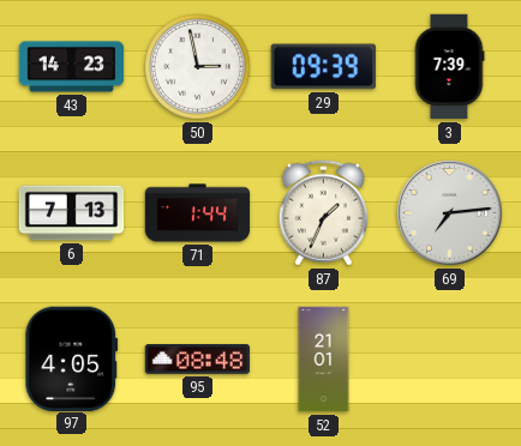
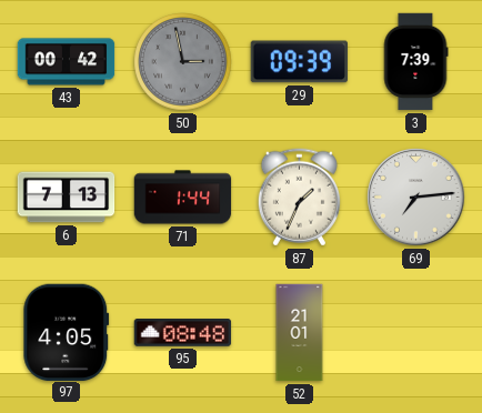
43: 14:23 -> 00:42 (67, 62)
50 dial: white -> grey (183, 62)
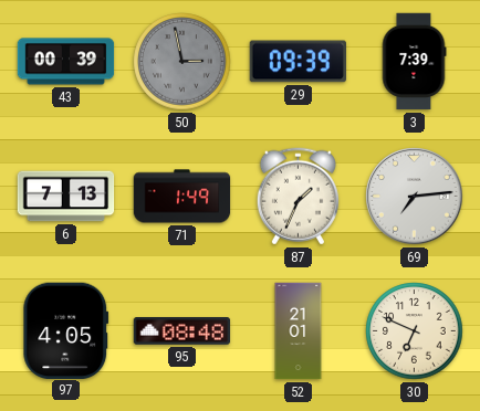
43: 00:42 -> 00:39 (66, 62)
71: 1:44 -> 1:49 (182, 197)
30: none -> 6:49 (415, 331)
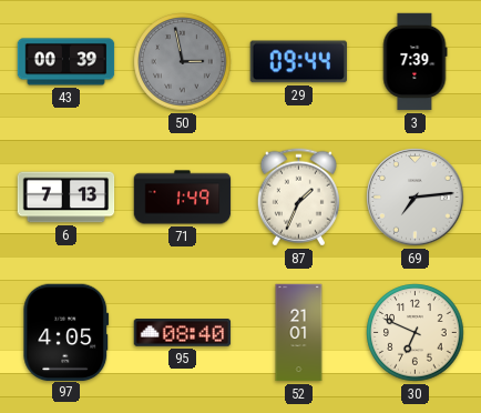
29: 09:39 -> 09:44 (298, 62)
95: 08:48 -> 08:40 (183, 333)
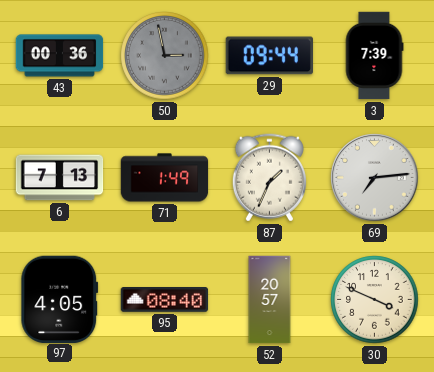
43: 00:39 -> 00:36 (60, 56)
52: 21:01 -> 20:57 (270, 300)
30: 6:49 -> 3:49 (375, 300)
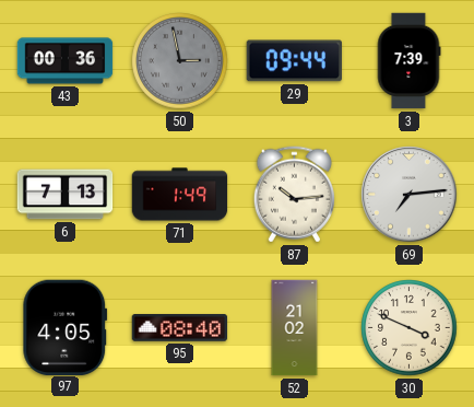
87: 1:34 -> 10:14 (294, 195)
52: 20:57 -> 21:02 (295, 328)
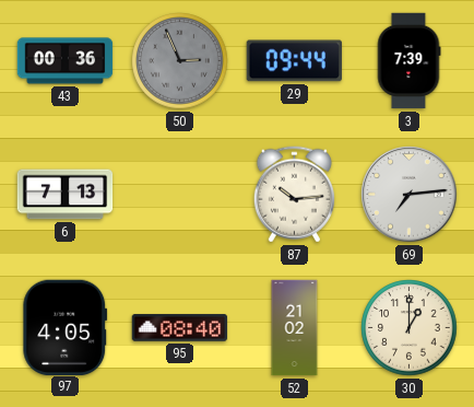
50: 2:58 -> 2:56 (180, 61)
71: 1:49 -> none (180, 195)
30: 3:49 -> 1:00 (410, 328)
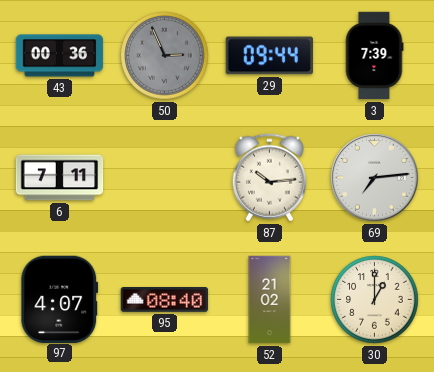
6: 7:13 -> 7:11 (60, 178)
97: 4:05 -> 4:07 (60, 299)
